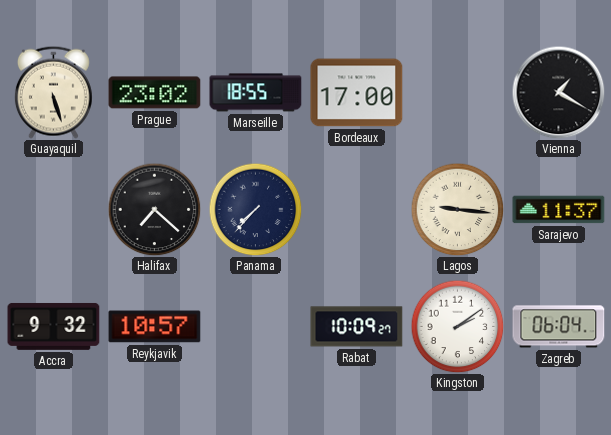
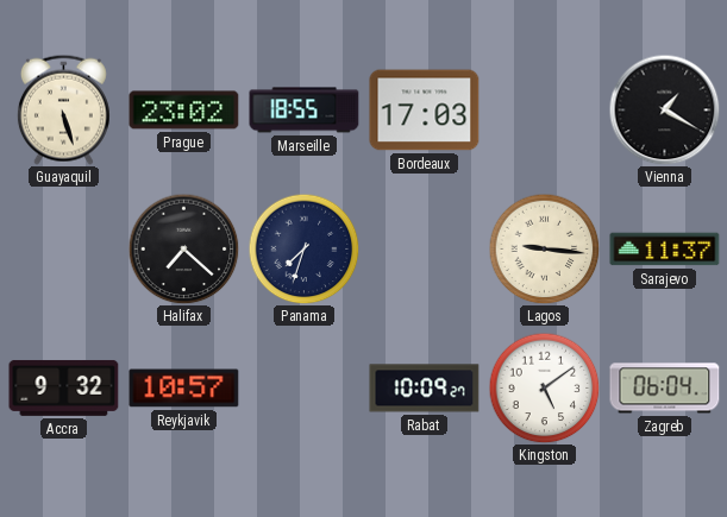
Bordeaux: 17:00 -> 17:03 (425, 111)
Panama: 7:37 -> 7:33 (303, 248)
Kingston: 2:09 -> 5:09 (544, 387)
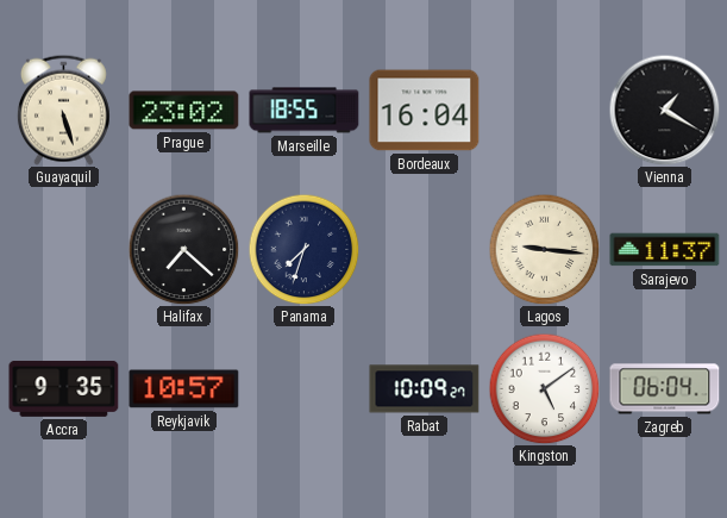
Bordeaux: 17:03 -> 16:04 (425, 111)
Accra: 9:32 -> 9:35 (64, 388)
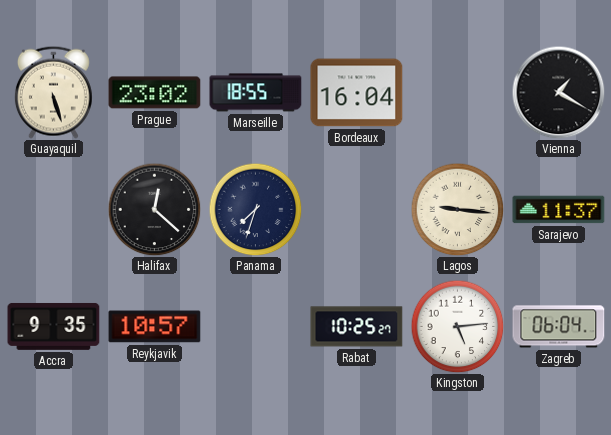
Halifax: 7:22 -> 12:22 (154, 209)
Rabat: 10:09 -> 10:25 (357, 327)
Kingston: 5:09 -> 5:14 (457, 326)
